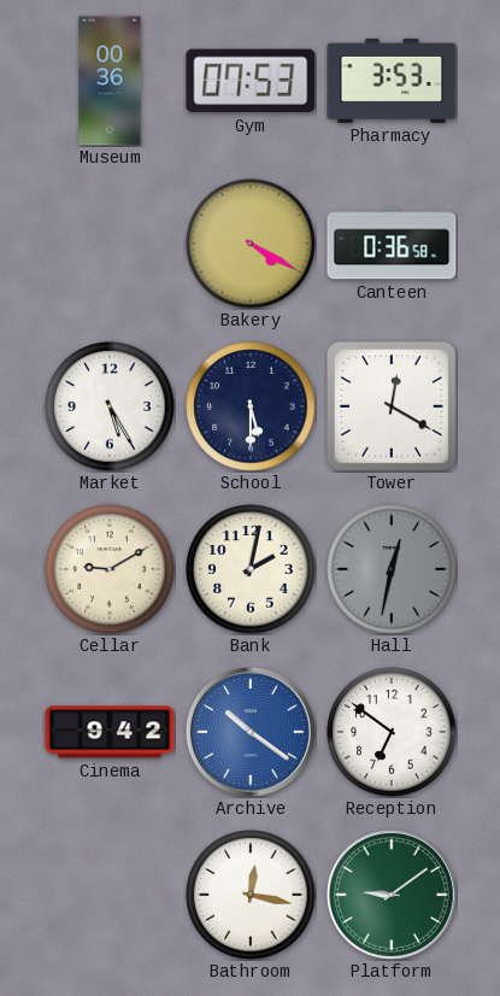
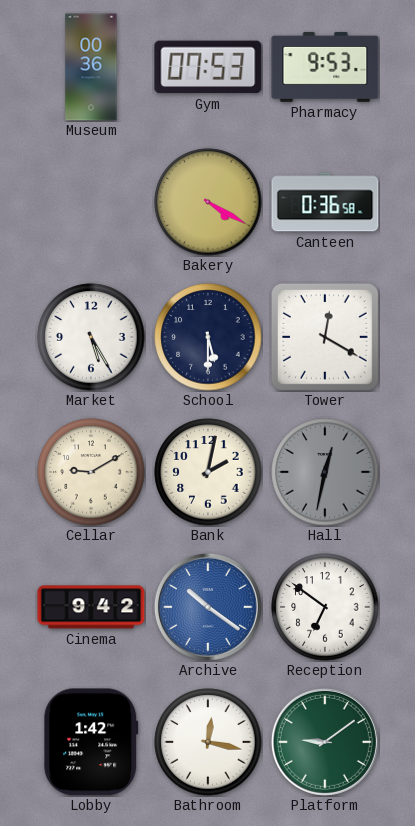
Pharmacy: 3:53 -> 9:53 (325, 67)
Lobby: none -> 1:42 (91, 742)
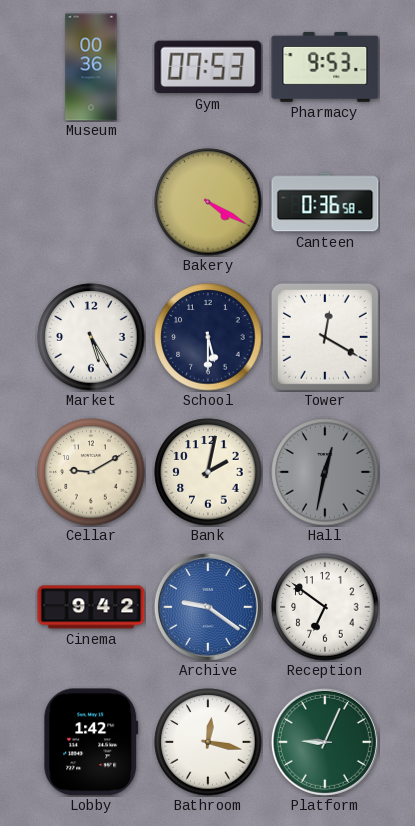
Archive: 10:21 -> 9:21 (208, 607)
Platform: 9:09 -> 9:04 (325, 742)
